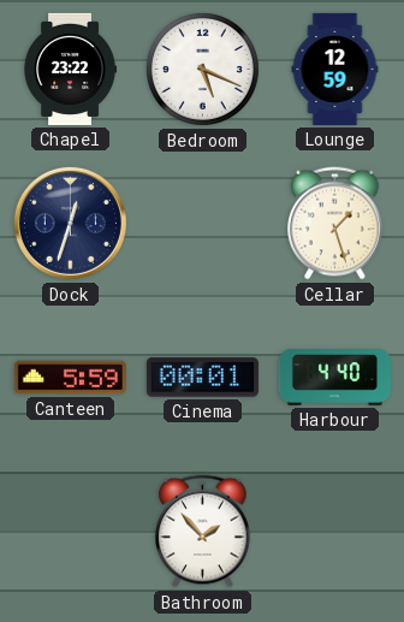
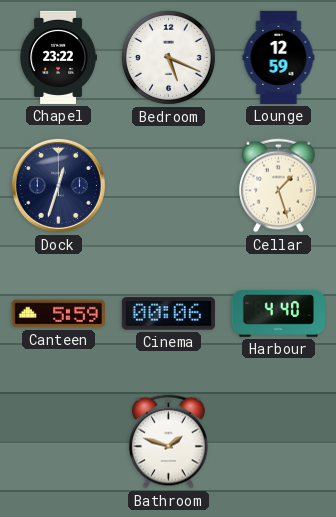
Cinema: 00:01 -> 00:06 (168, 314)
Bathroom: 1:53 -> 1:48 (169, 442)
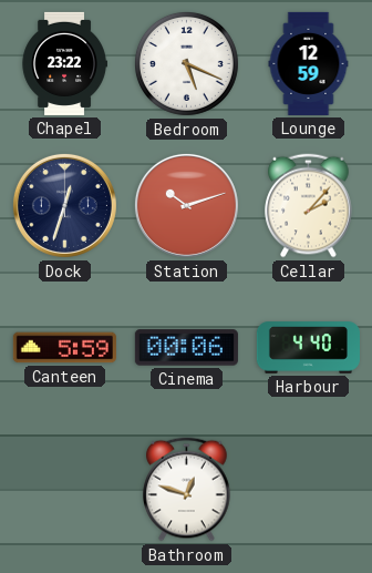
Station: none -> 10:12 (186, 205)
Cellar: 1:27 -> 2:07 (309, 206)
Bathroom: 1:48 -> 12:48 (187, 490)
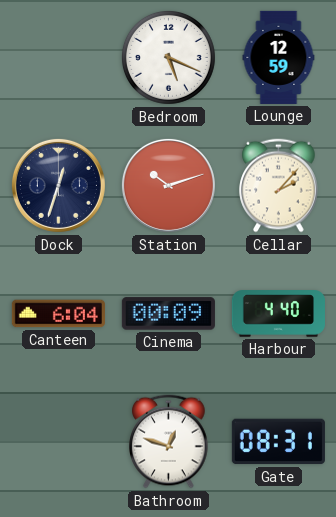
Chapel: 23:22 -> none (64, 63)
Canteen: 5:59 -> 6:04 (58, 314)
Cinema: 00:06 -> 00:09 (168, 314)
Gate: none -> 08:31 (278, 442)
